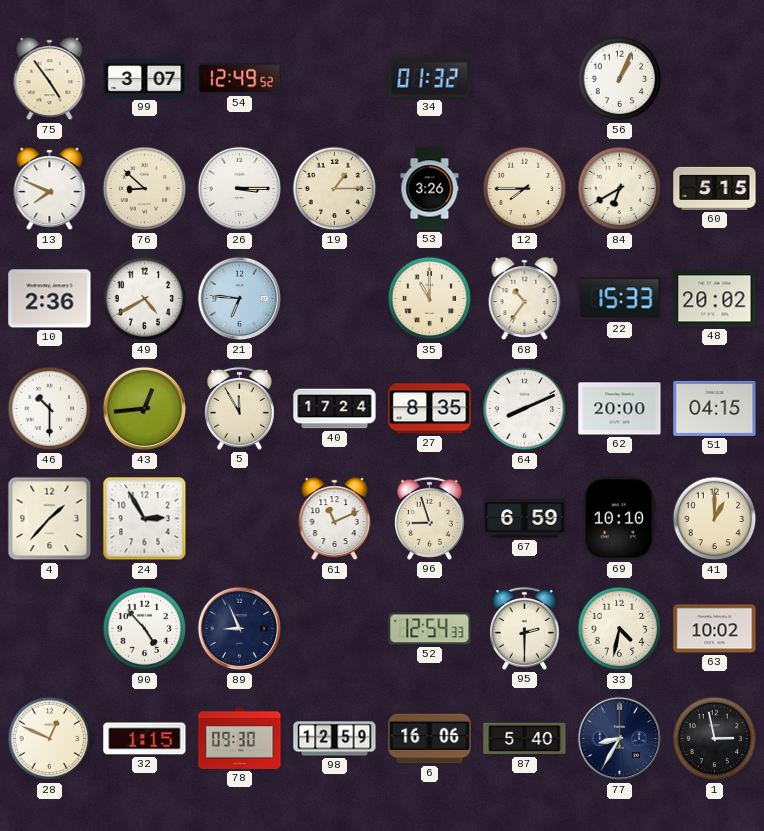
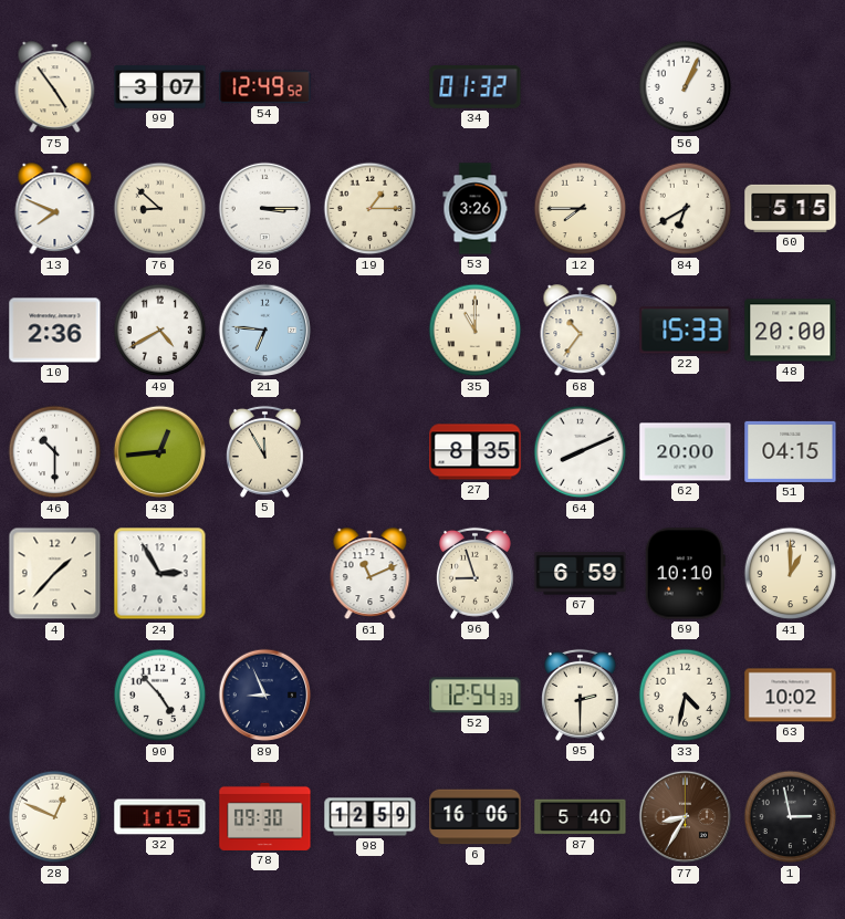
48: 20:02 -> 20:00 (791, 331)
40: 17:24 -> none (335, 409)
77 dial: navy -> brown (686, 817)
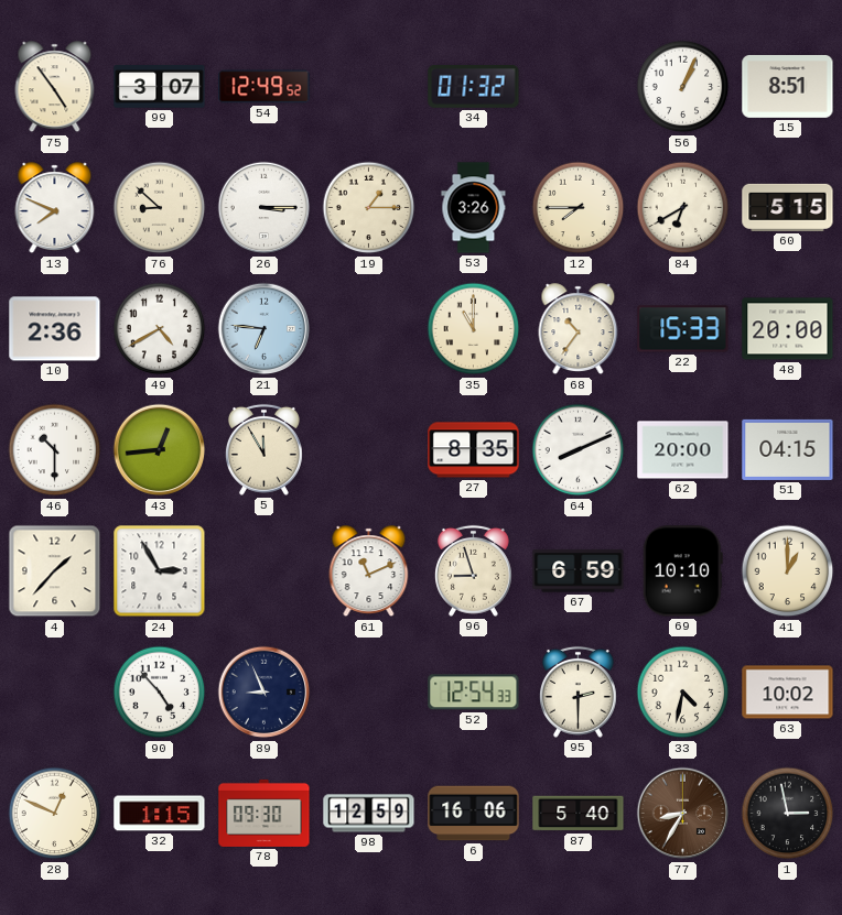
15: none -> 8:51 (788, 86)
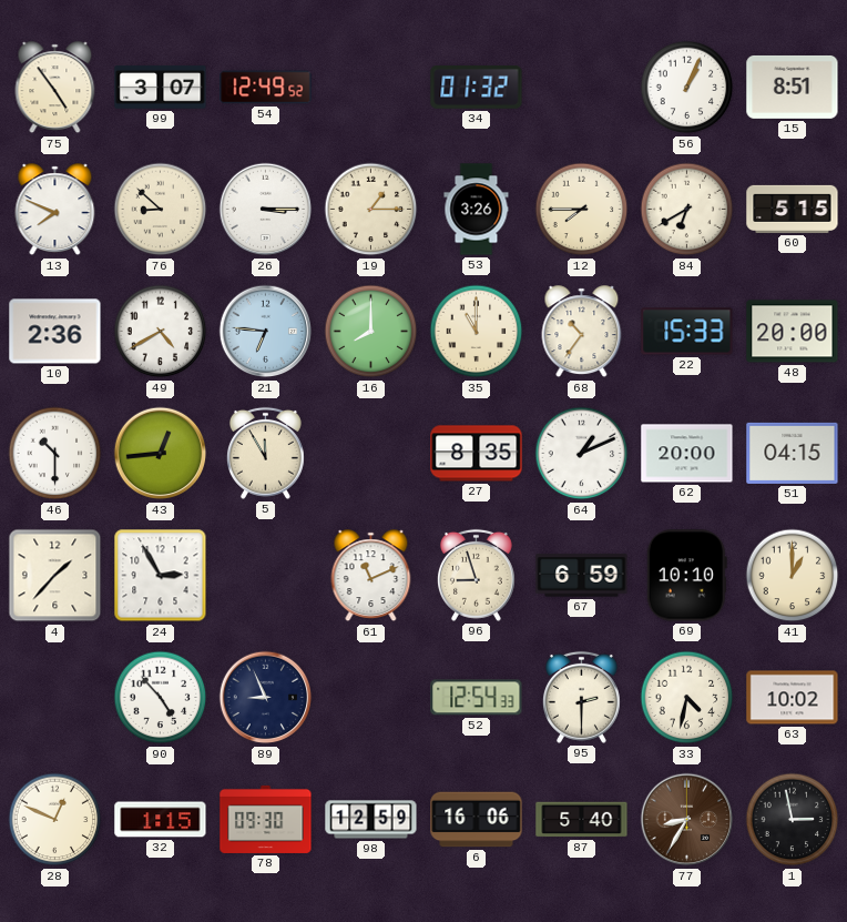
16: none -> 8:00 (371, 332)
64: 8:11 -> 1:11 (582, 454)
